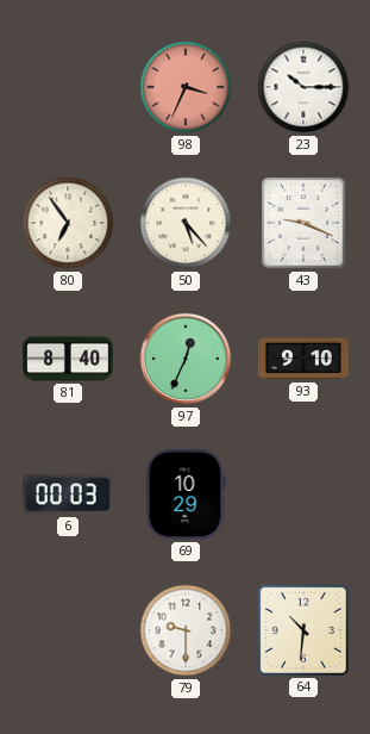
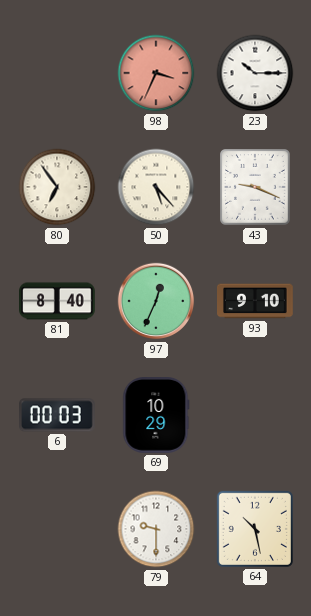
64: 10:31 -> 10:28 (255, 529)
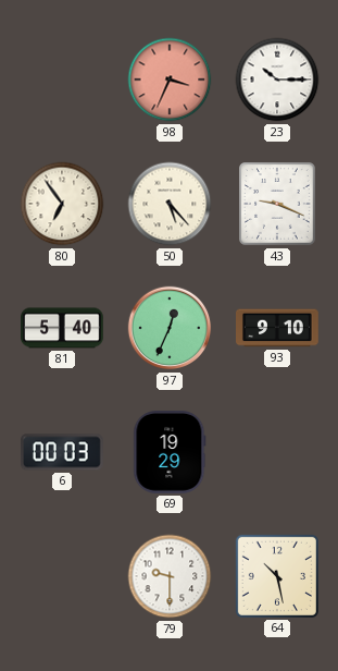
81: 8:40 -> 5:40 (63, 328)
69: 10:29 -> 19:29 (170, 453)
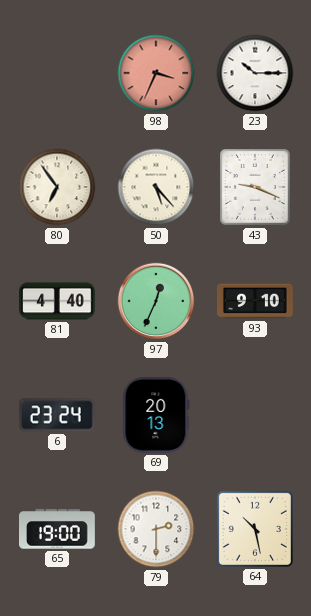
81: 5:40 -> 4:40 (58, 301)
6: 00:03 -> 23:24 (58, 415)
69: 19:29 -> 20:13 (156, 416)
65: none -> 19:00 (58, 529)
79: 9:30 -> 2:30 (156, 529)
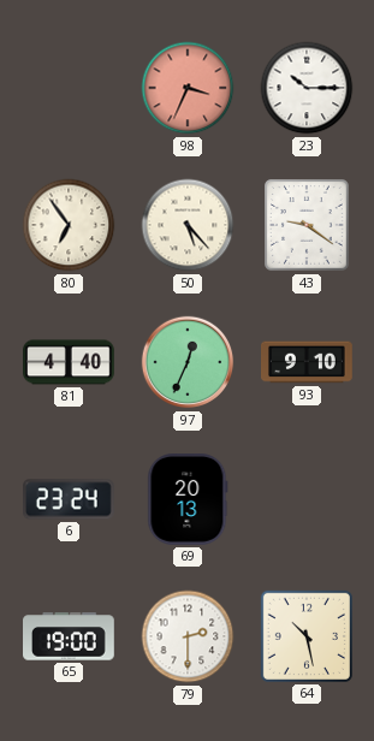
43: 9:19 -> 9:21 (308, 226)
